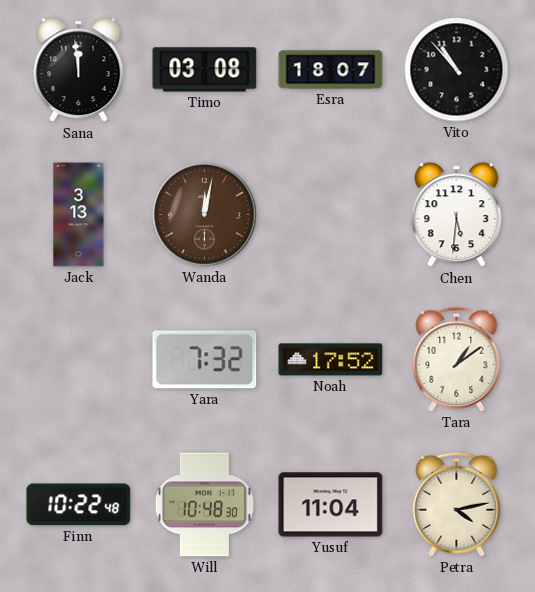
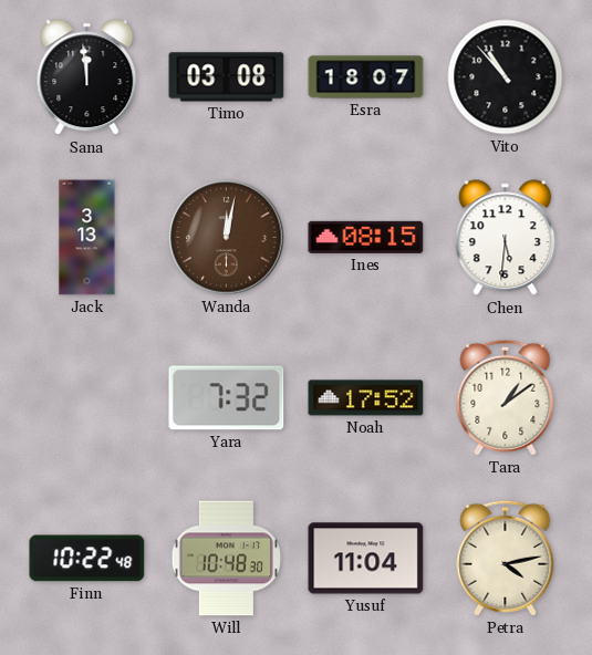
Ines: none -> 08:15 (366, 237)
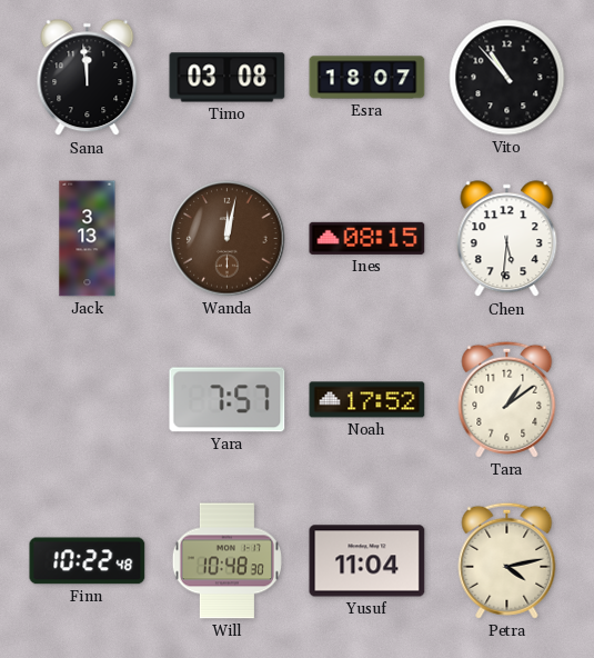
Yara: 7:32 -> 7:57 (228, 400)
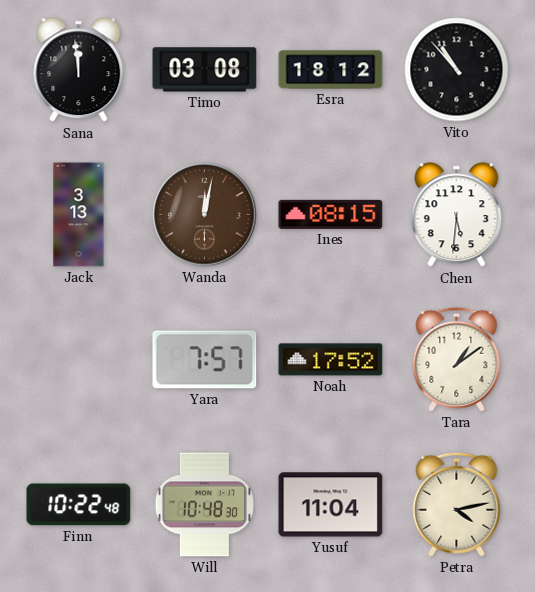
Esra: 18:07 -> 18:12 (331, 70)
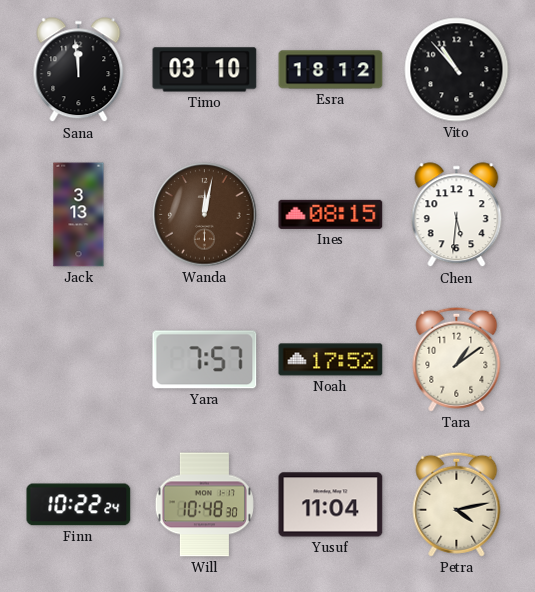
Timo: 03:08 -> 03:10 (205, 70)
Finn: 10:22:48 -> 10:22:24 (79, 505)
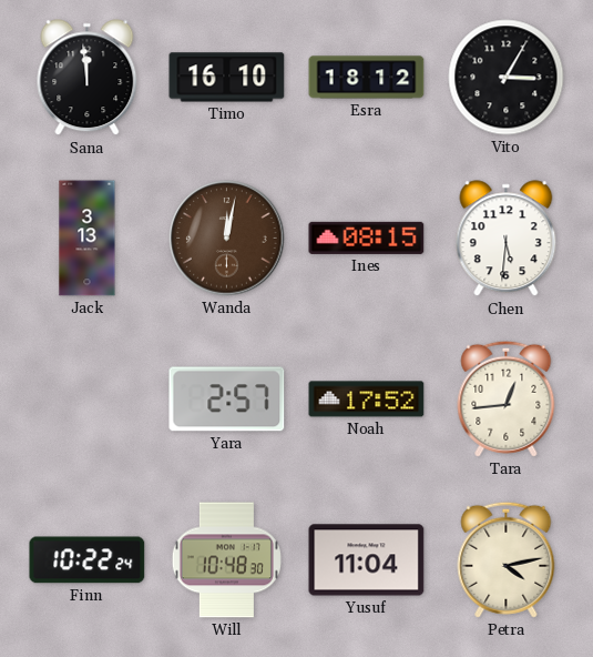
Timo: 03:10 -> 16:10 (227, 78)
Vito: 10:53 -> 3:05 (507, 78)
Yara: 7:57 -> 2:57 (227, 400)
Tara: 1:09 -> 12:44 (507, 398)
